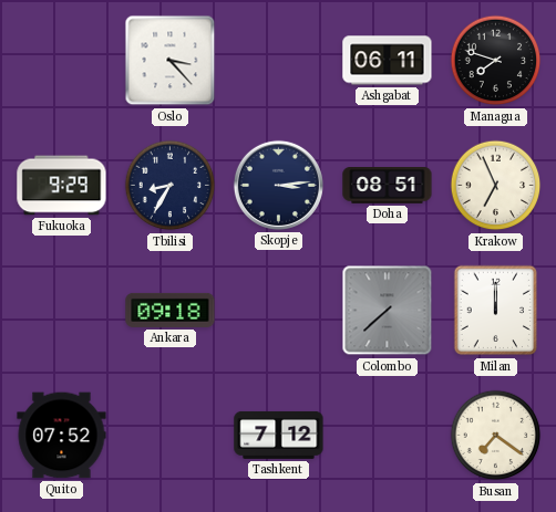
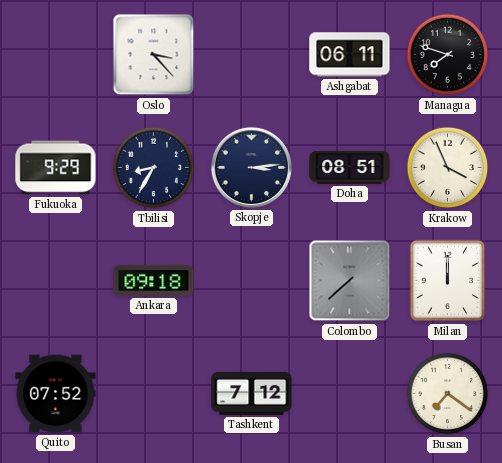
Krakow: 6:56 -> 3:56 (448, 168)
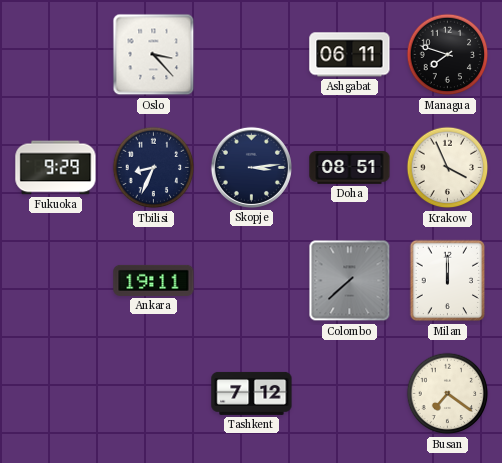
Tbilisi: 8:35 -> 8:34 (154, 168)
Ankara: 09:18 -> 19:11 (154, 280)
Quito: 07:52 -> none (56, 394)
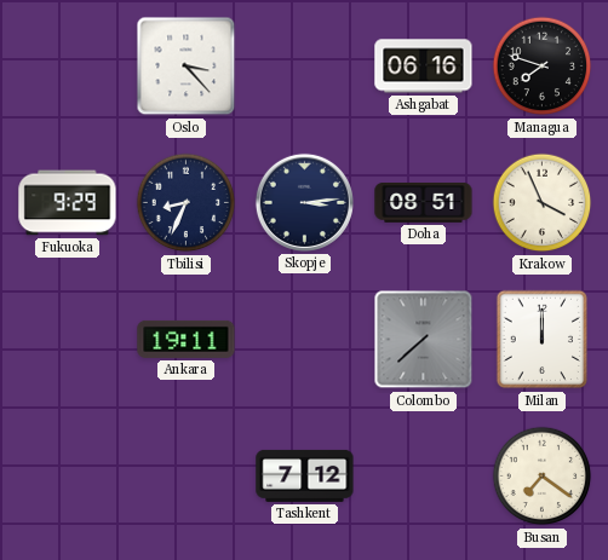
Ashgabat: 06:11 -> 06:16 (424, 67)
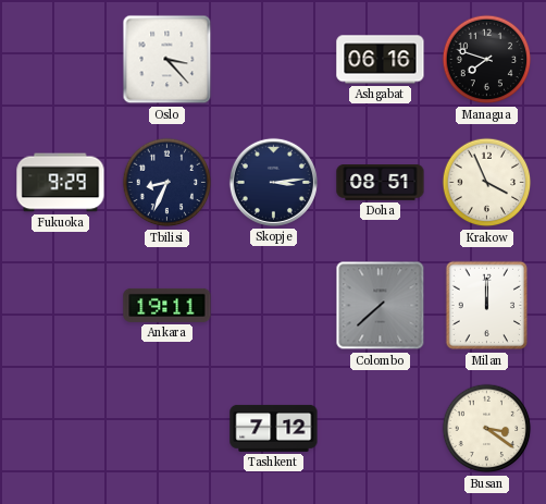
Busan: 7:21 -> 3:21 (487, 429)
